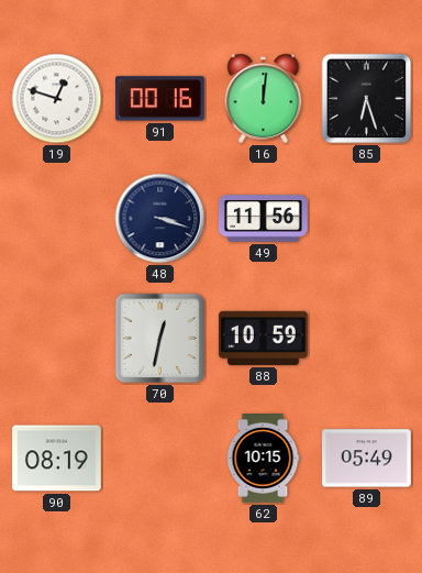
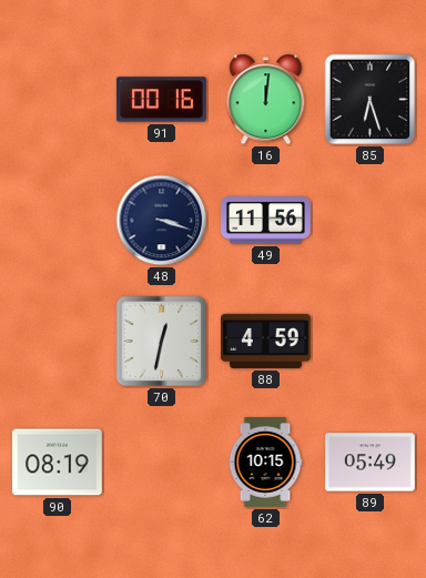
19: 12:48 -> none (57, 99)
88: 10:59 -> 4:59 (265, 341)
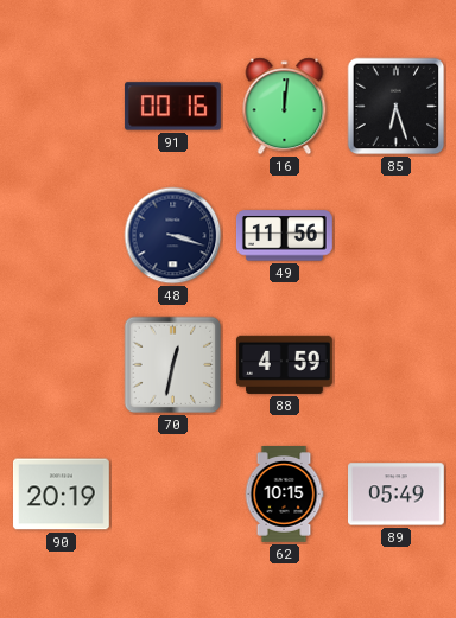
90: 08:19 -> 20:19 (62, 495)
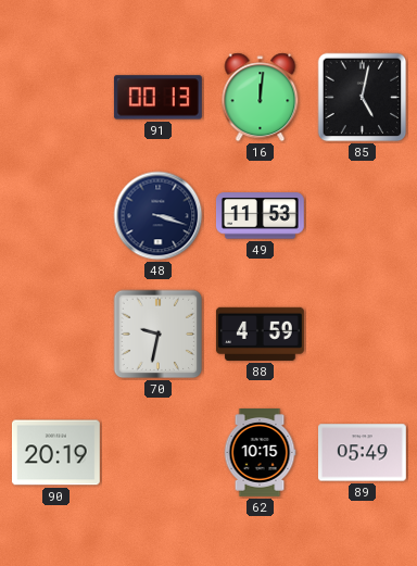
91: 00:16 -> 00:13 (157, 98)
85: 6:27 -> 5:02 (363, 98)
49: 11:56 -> 11:53 (261, 216)
70: 12:32 -> 9:32 (159, 335)
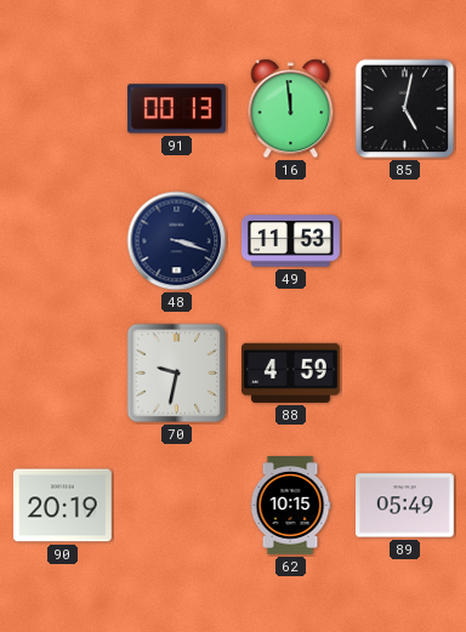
16: 12:01 -> 11:59 (291, 109)
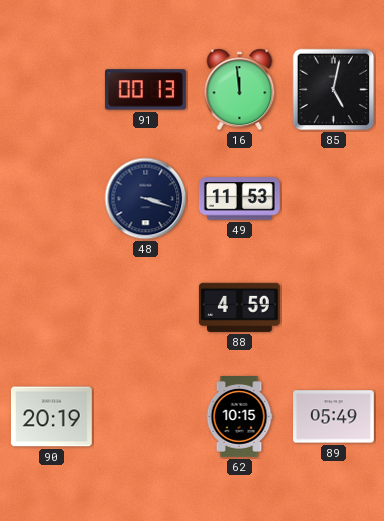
70: 9:32 -> none (177, 374)
